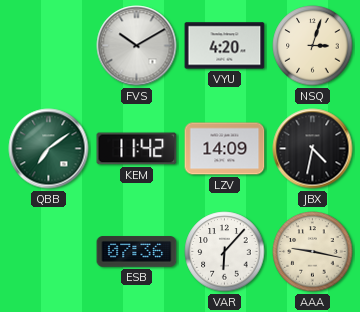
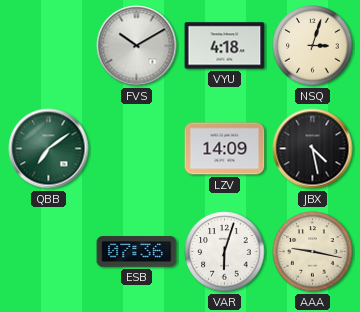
VYU: 4:20 -> 4:18 (225, 46)
KEM: 11:42 -> none (137, 149)
JBX: 4:32 -> 4:28 (313, 149)
VAR: 6:07 -> 6:03 (225, 252)
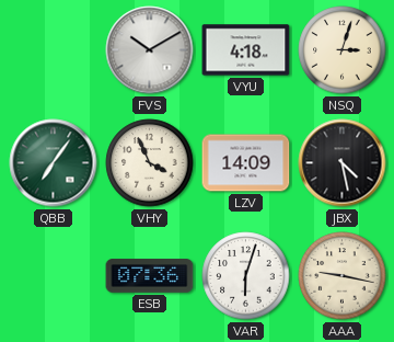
QBB: 7:09 -> 7:06 (54, 163)
VHY: none -> 3:56 (150, 163)
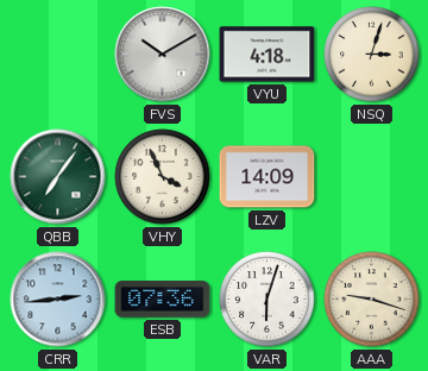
JBX: 4:28 -> none (343, 163)
CRR: none -> 2:44 (58, 300)
AAA: 9:17 -> 9:18 (372, 300)
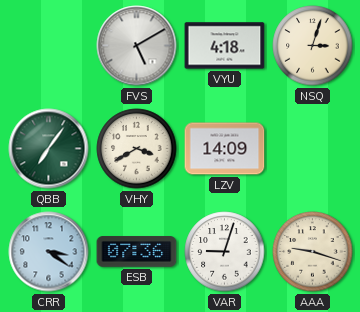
FVS: 10:10 -> 5:10 (137, 46)
VHY: 3:56 -> 3:40 (137, 149)
CRR: 2:44 -> 3:21 (49, 252)
VAR: 6:03 -> 9:03 (225, 252)
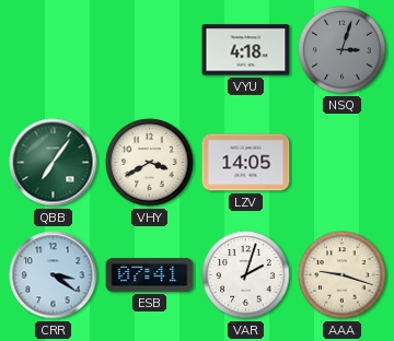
FVS: 5:10 -> none (137, 46)
NSQ dial: cream -> grey (343, 50)
LZV: 14:09 -> 14:05 (246, 163)
ESB: 07:36 -> 07:41 (150, 275)
VAR: 9:03 -> 2:03 (246, 275)
